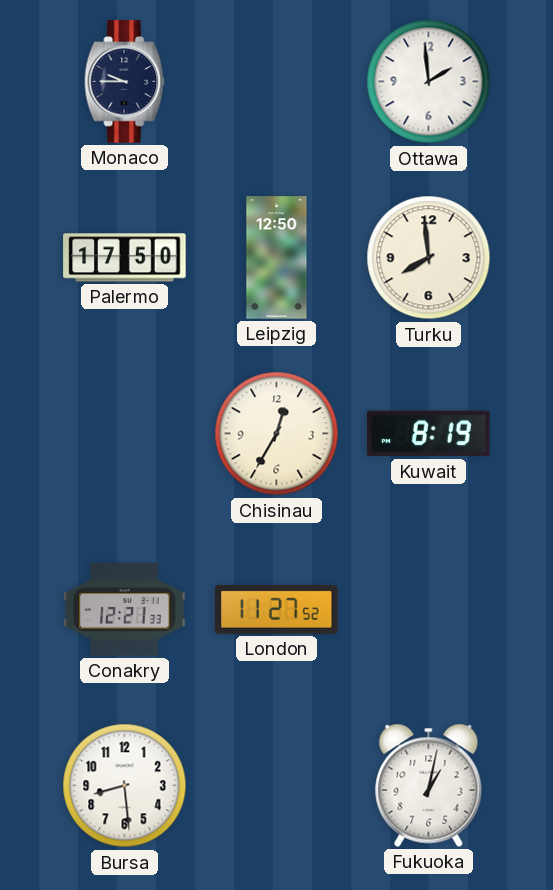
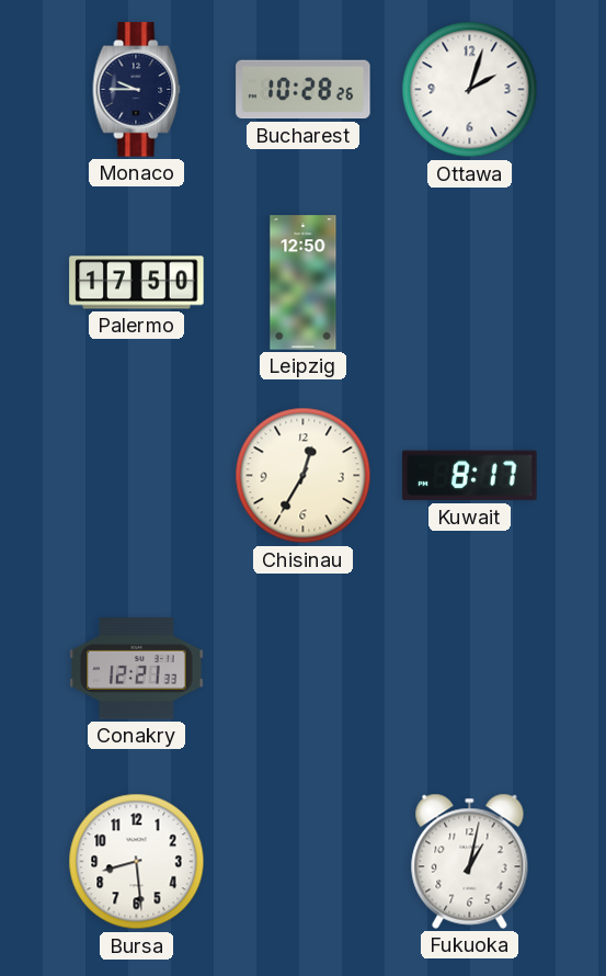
Bucharest: none -> 10:28 (304, 90)
Ottawa: 1:59 -> 2:03 (470, 90)
Turku: 7:59 -> none (429, 258)
Kuwait: 8:19 -> 8:17 (470, 476)
London: 11:27 -> none (277, 609)
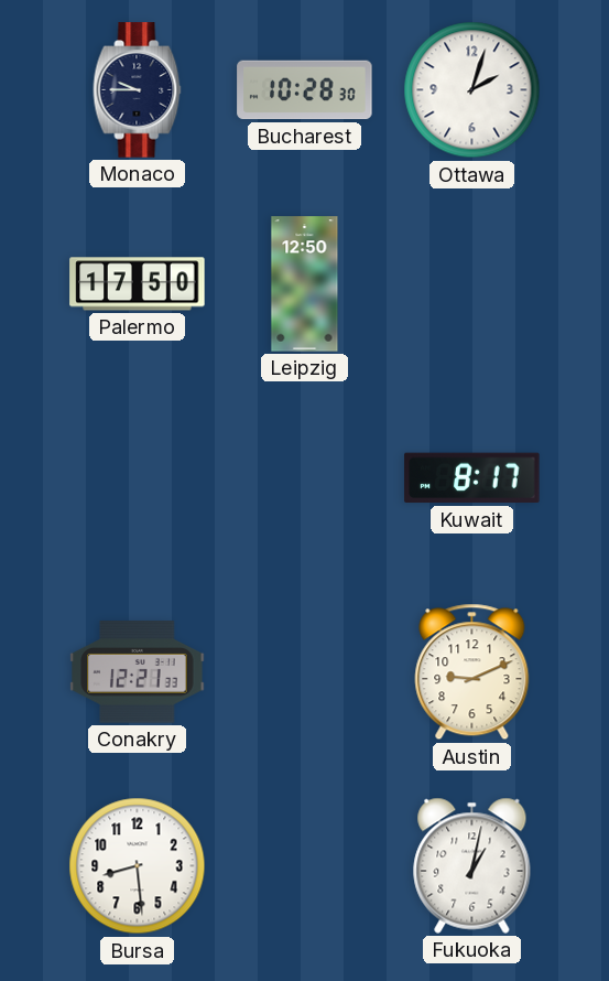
Bucharest: 10:28:26 -> 10:28:30 (305, 90)
Chisinau: 12:35 -> none (304, 476)
Austin: none -> 9:11 (472, 672)
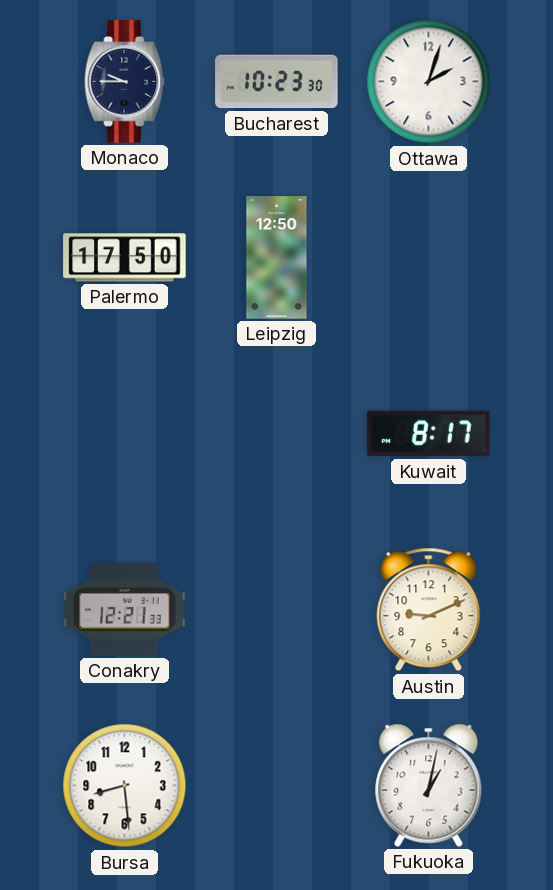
Bucharest: 10:28 -> 10:23 (277, 82)
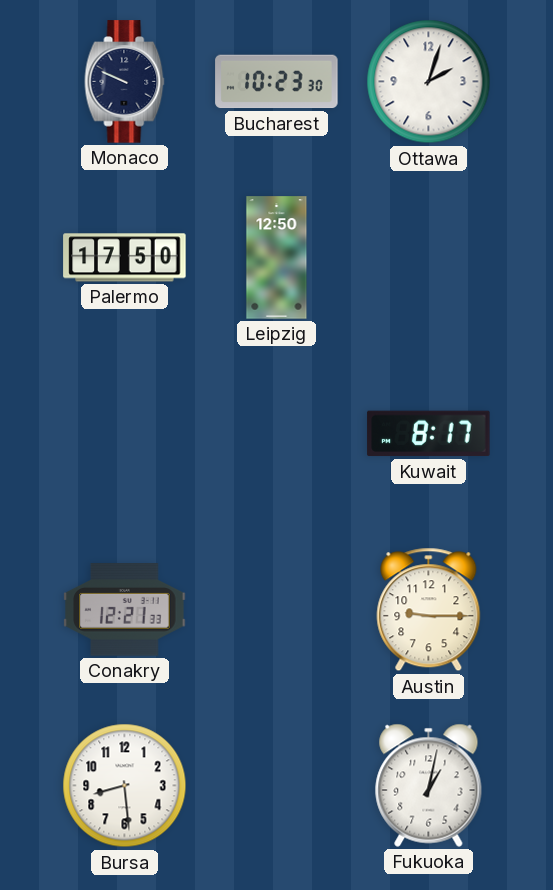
Monaco: 9:45 -> 9:49 (125, 82)
Austin: 9:11 -> 9:15 (429, 610)
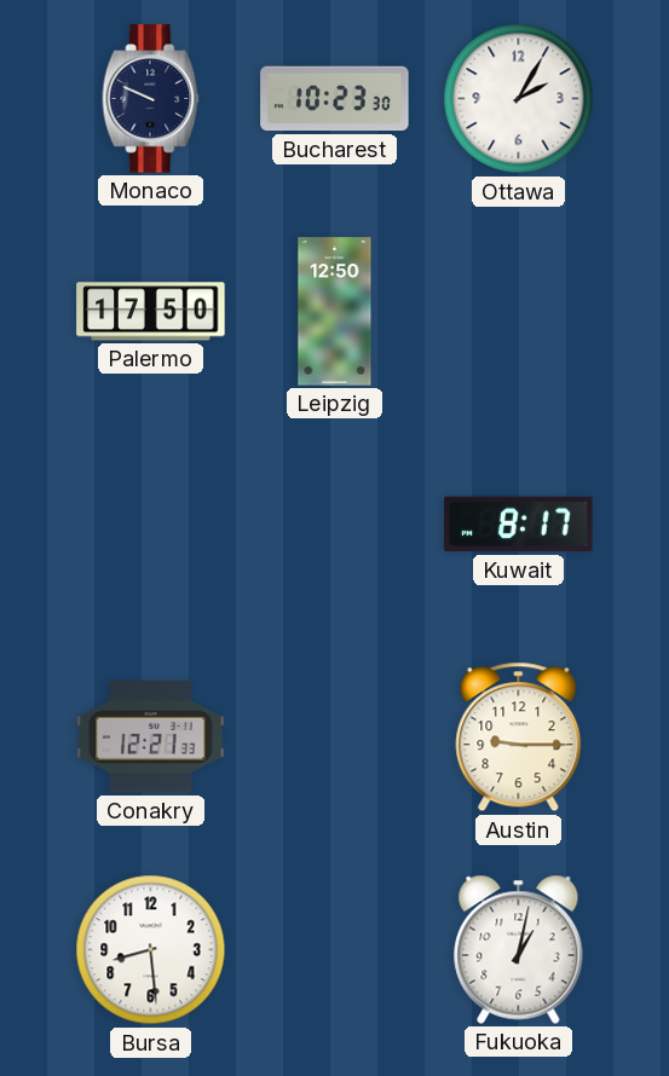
Ottawa: 2:03 -> 2:05 (519, 99)
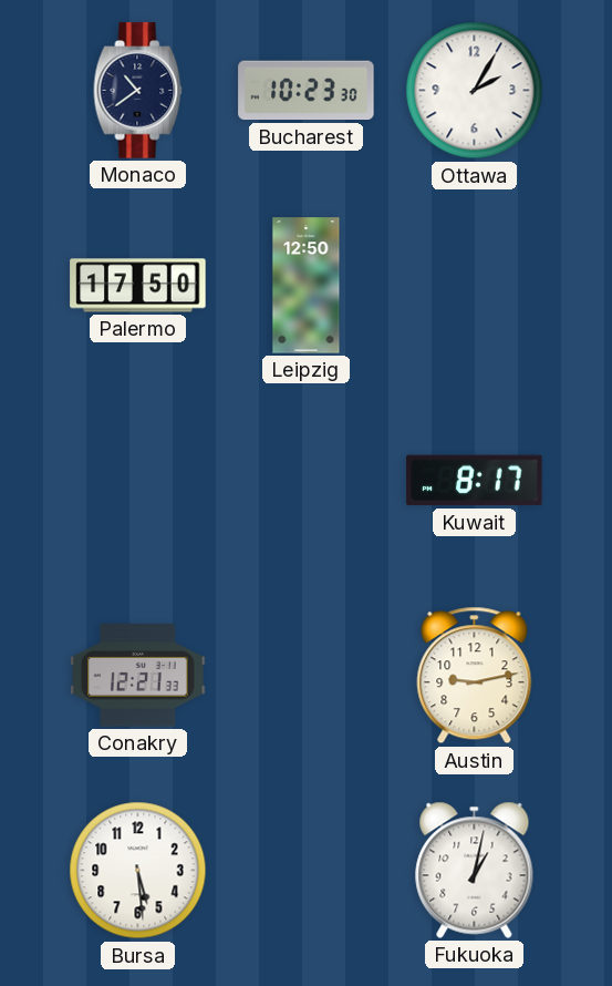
Monaco: 9:49 -> 10:39 (138, 91)
Austin: 9:15 -> 9:13 (475, 676)
Bursa: 8:29 -> 5:29 (138, 871)
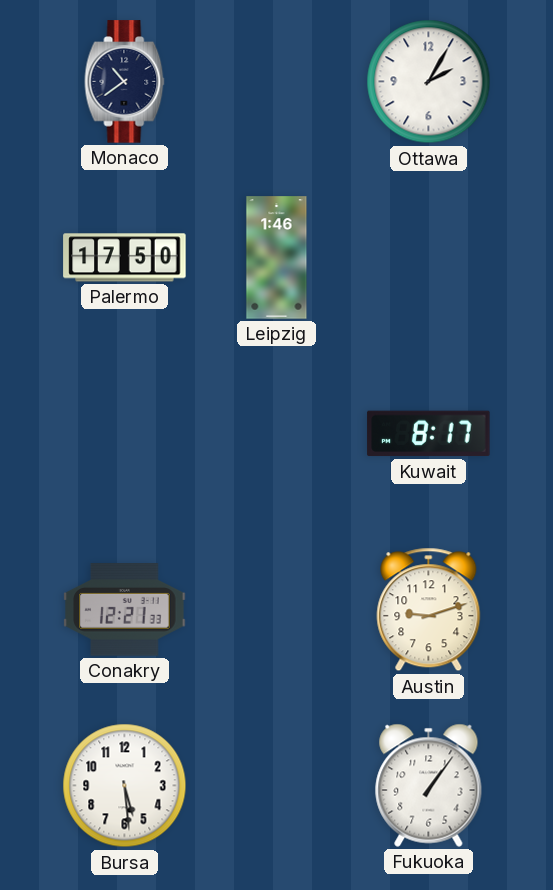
Bucharest: 10:23 -> none (307, 91)
Leipzig: 12:50 -> 1:46 (277, 258)
Austin: 9:13 -> 9:12 (429, 610)
Fukuoka: 1:02 -> 1:06 (429, 785)
